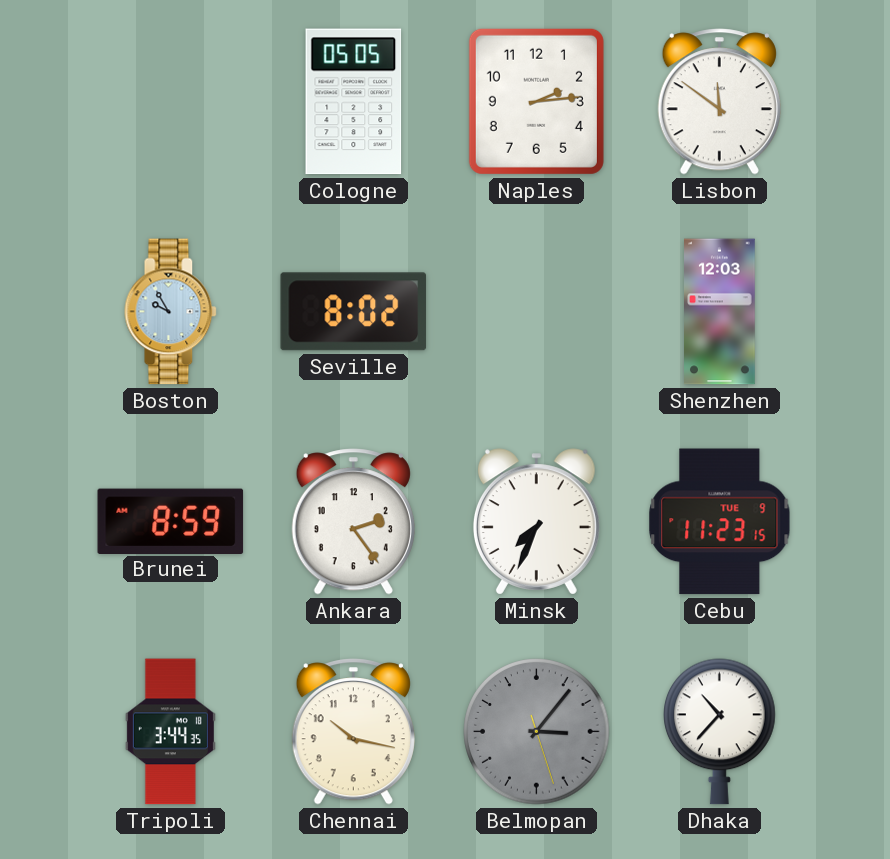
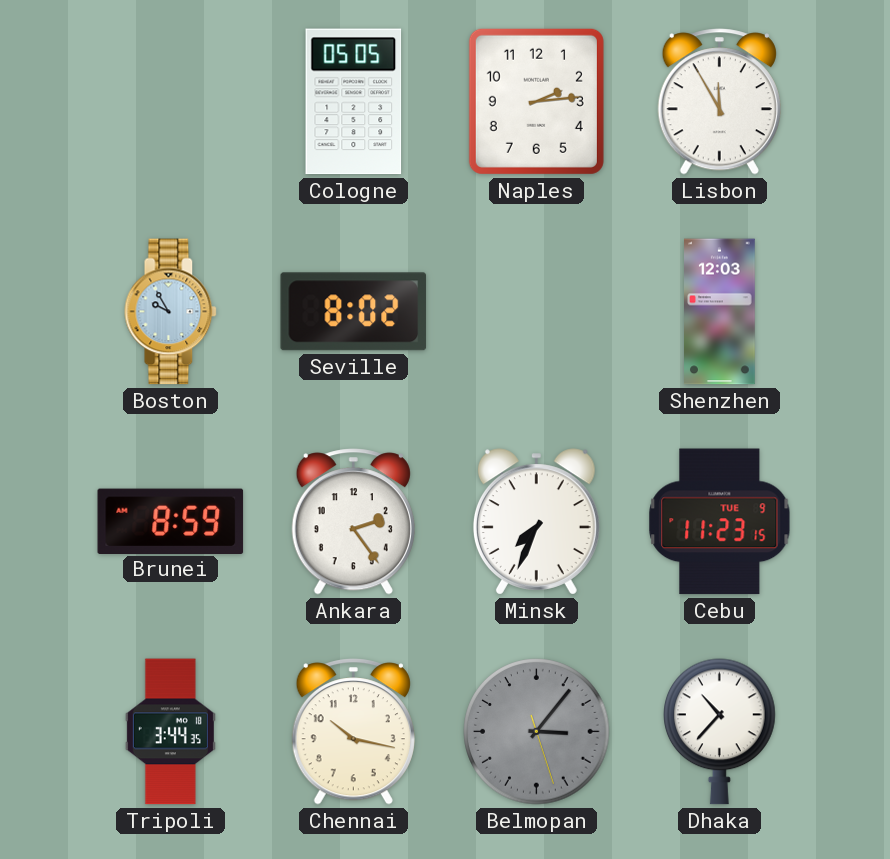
Lisbon: 11:51 -> 11:55 (719, 102)
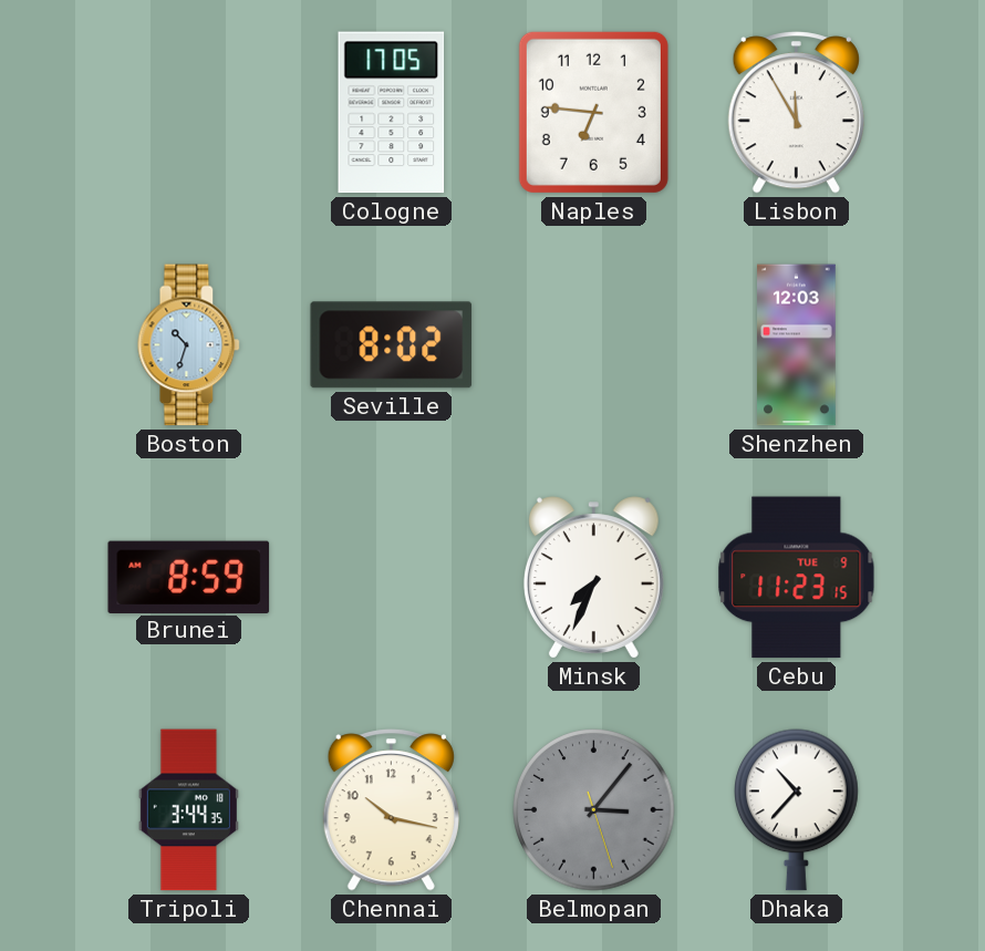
Cologne: 05:05 -> 17:05 (392, 113)
Naples: 2:14 -> 6:46 (593, 112)
Boston: 9:55 -> 10:33 (189, 345)
Ankara: 2:24 -> none (353, 522)
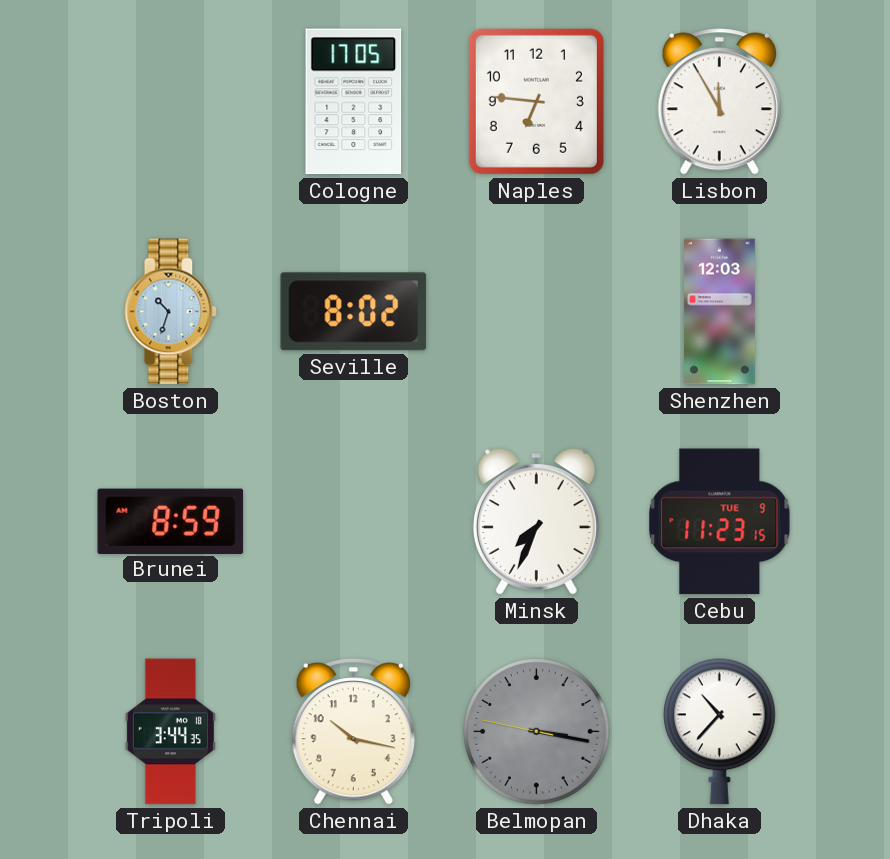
Belmopan: 3:06 -> 3:16 (537, 732)
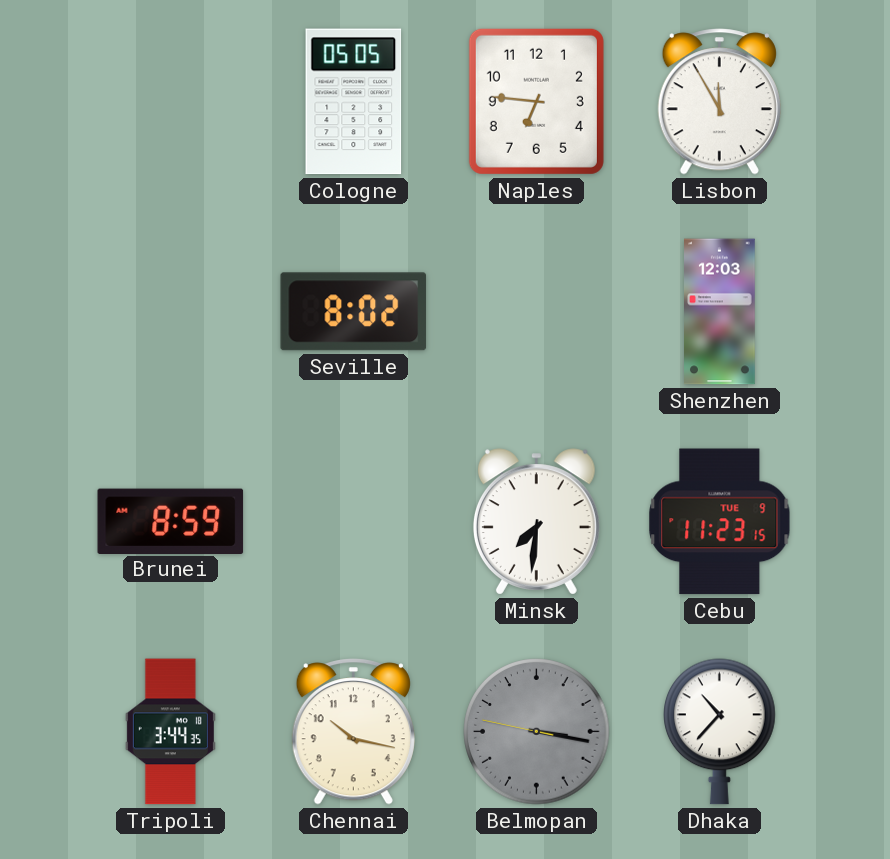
Cologne: 17:05 -> 05:05 (354, 102)
Boston: 10:33 -> none (171, 312)
Minsk: 7:34 -> 7:31 (536, 522)
